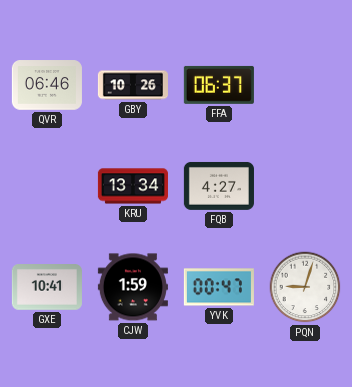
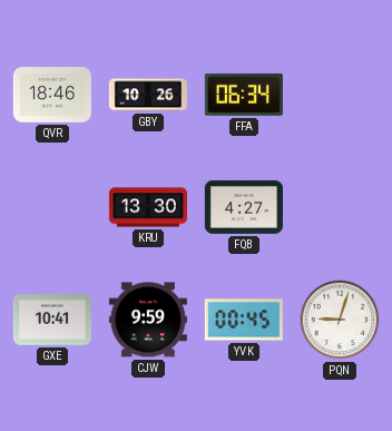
QVR: 06:46 -> 18:46 (52, 95)
FFA: 06:37 -> 06:34 (244, 95)
KRU: 13:34 -> 13:30 (148, 207)
CJW: 1:59 -> 9:59 (148, 320)
YVK: 00:47 -> 00:45 (244, 320)
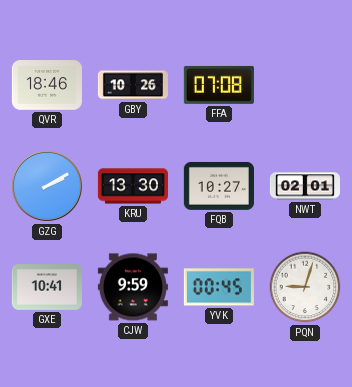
FFA: 06:34 -> 07:08 (219, 85)
GZG: none -> 2:10 (47, 186)
FQB: 4:27 -> 10:27 (219, 186)
NWT: none -> 02:01 (305, 186)
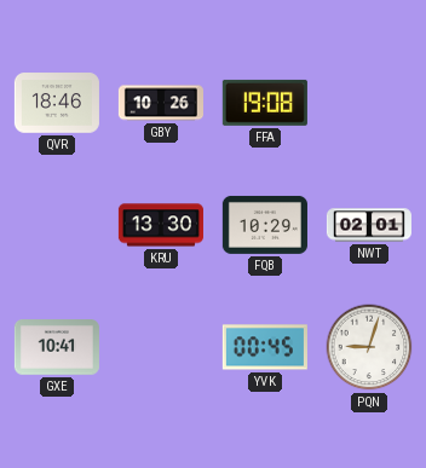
FFA: 07:08 -> 19:08 (265, 103)
GZG: 2:10 -> none (47, 186)
FQB: 10:27 -> 10:29 (265, 225)
CJW: 9:59 -> none (133, 287)
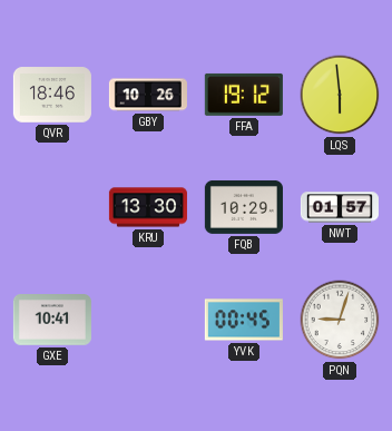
FFA: 19:08 -> 19:12 (244, 95)
LQS: none -> 5:59 (340, 95)
NWT: 02:01 -> 01:57 (340, 207)
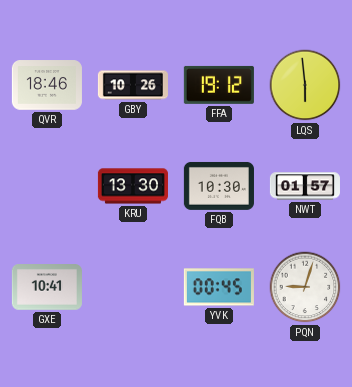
FQB: 10:29 -> 10:30 (219, 186)
